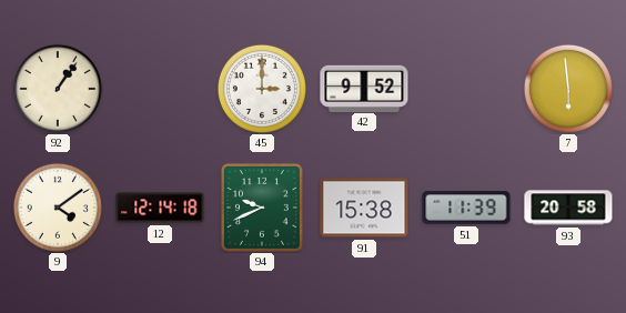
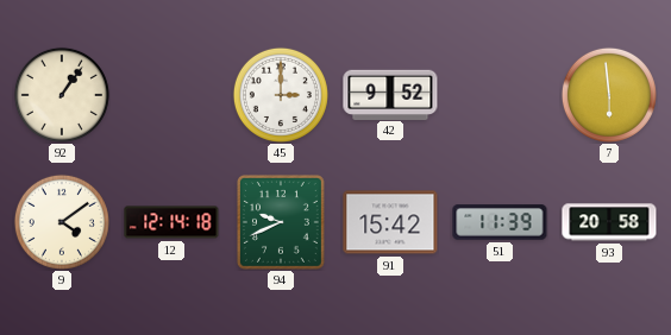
91: 15:38 -> 15:42 (390, 222)
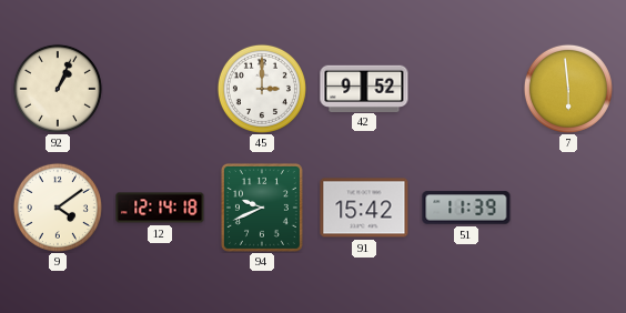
92: 1:06 -> 1:04 (58, 89)
93: 20:58 -> none (609, 222)
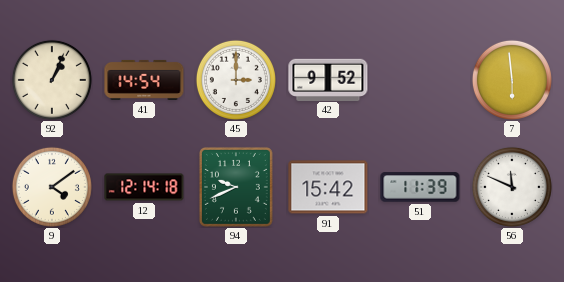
41: none -> 14:54 (144, 80)
56: none -> 11:49 (512, 187)
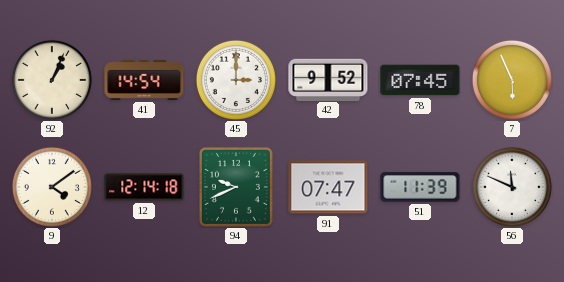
78: none -> 07:45 (420, 80)
7: 5:59 -> 5:56 (512, 80)
91: 15:42 -> 07:47 (328, 187)
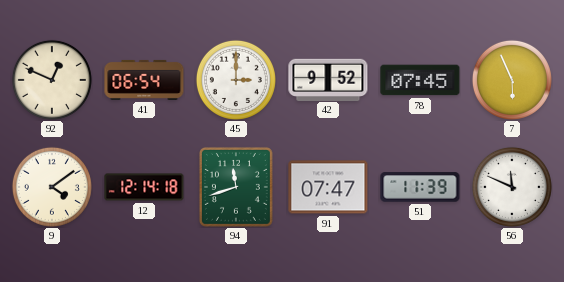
92: 1:04 -> 12:49 (52, 80)
41: 14:54 -> 06:54 (144, 80)
94: 9:41 -> 11:42 (236, 187)
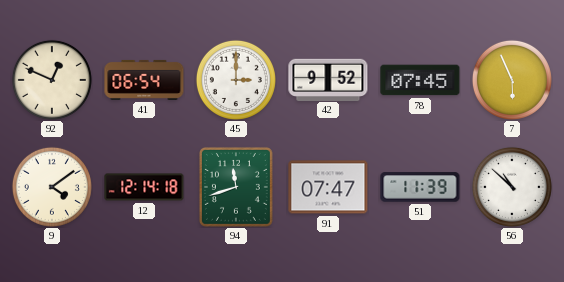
56: 11:49 -> 10:52 (512, 187)
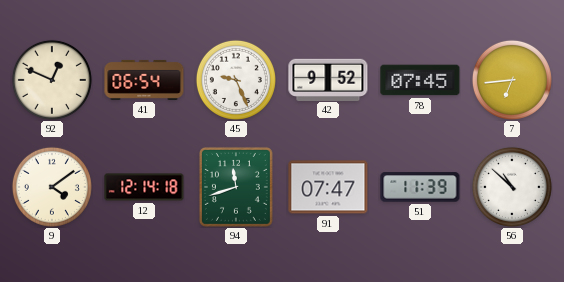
45: 3:00 -> 9:26 (236, 80)
7: 5:56 -> 6:44 (512, 80)
